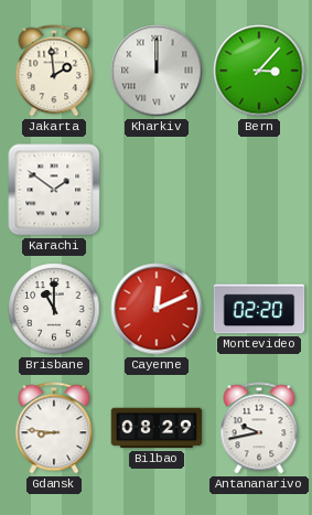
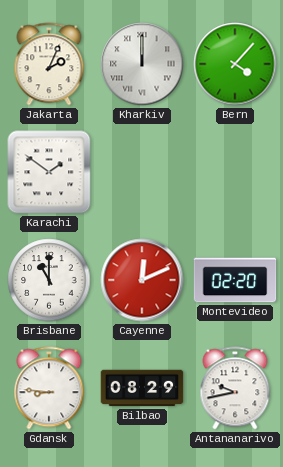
Jakarta: 1:59 -> 2:04 (49, 64)
Bern: 3:07 -> 4:07 (235, 64)
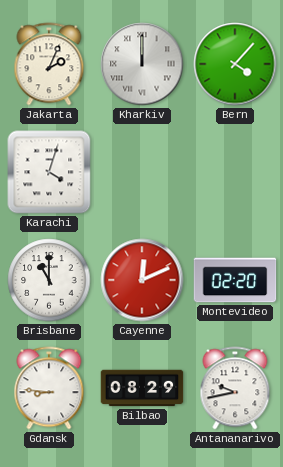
Karachi: 1:51 -> 4:03 (49, 172)
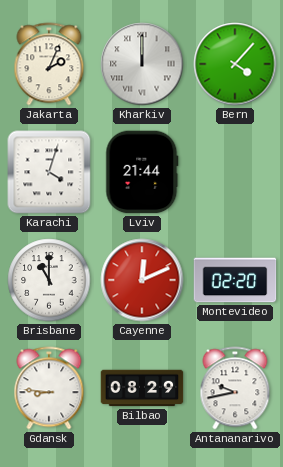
Lviv: none -> 21:44 (142, 172)
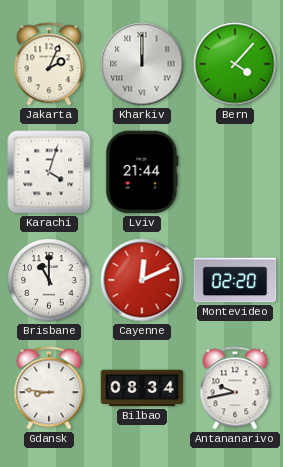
Bilbao: 08:29 -> 08:34 (142, 388)
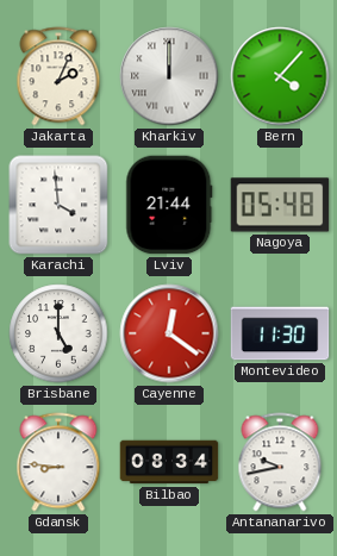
Karachi: 4:03 -> 3:59 (58, 205)
Nagoya: none -> 05:48 (280, 205)
Brisbane: 11:00 -> 5:00 (58, 333)
Cayenne: 12:11 -> 12:21 (169, 333)
Montevideo: 02:20 -> 11:30 (280, 333)
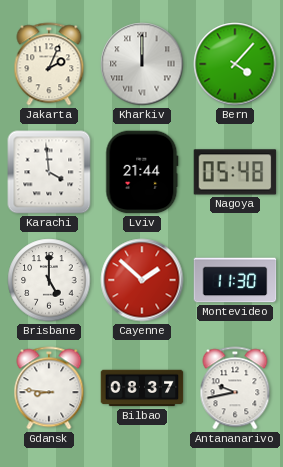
Cayenne: 12:21 -> 1:52 (142, 280)
Bilbao: 08:34 -> 08:37 (142, 388)
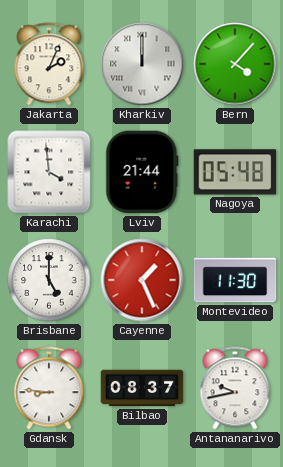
Cayenne: 1:52 -> 1:26 (142, 280)
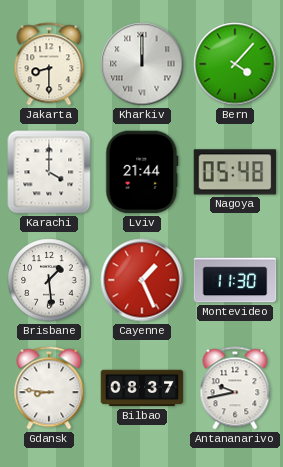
Jakarta: 2:04 -> 8:30 (49, 64)
Karachi: 3:59 -> 4:00 (49, 172)
Brisbane: 5:00 -> 1:29 (49, 280)
